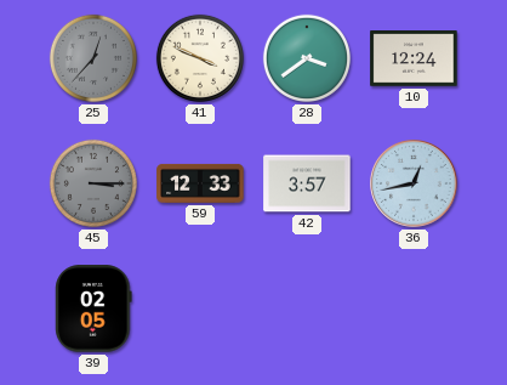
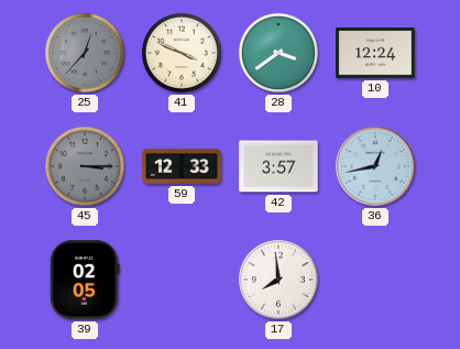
17: none -> 7:59 (278, 280)
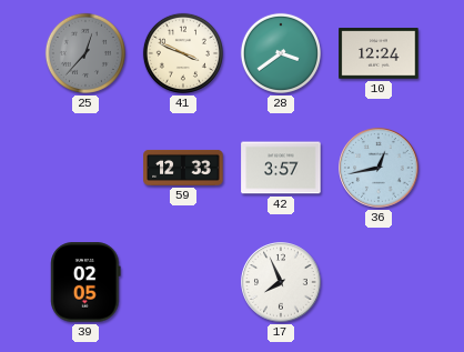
45: 3:15 -> none (85, 166)
17: 7:59 -> 7:56 (281, 282)
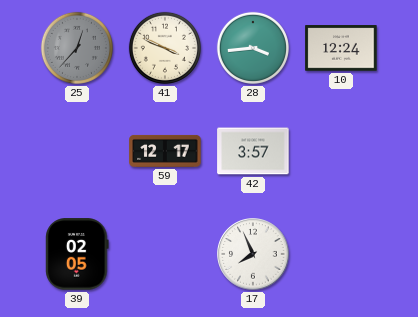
28: 3:39 -> 3:44 (253, 48)
59: 12:33 -> 12:17 (165, 151)
36: 12:43 -> none (379, 168)
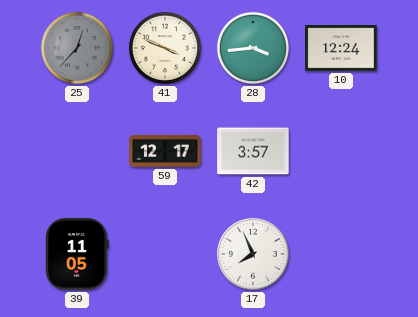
39: 02:05 -> 11:05 (77, 254)
